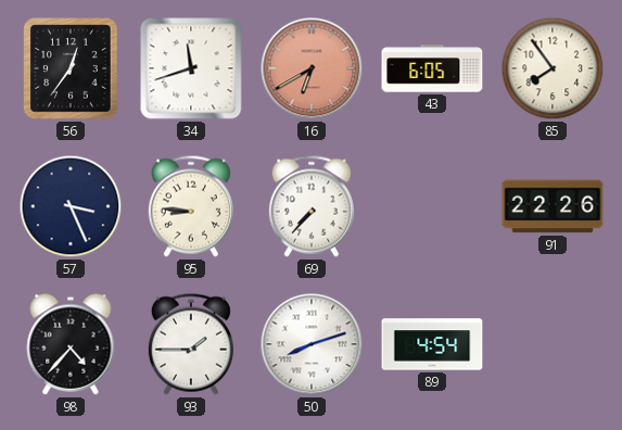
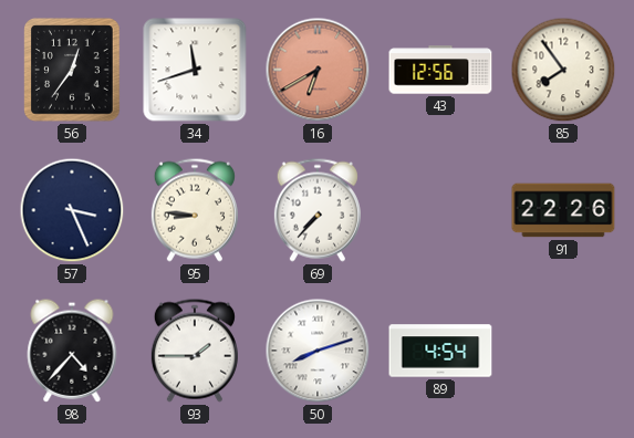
43: 6:05 -> 12:56 (440, 70)
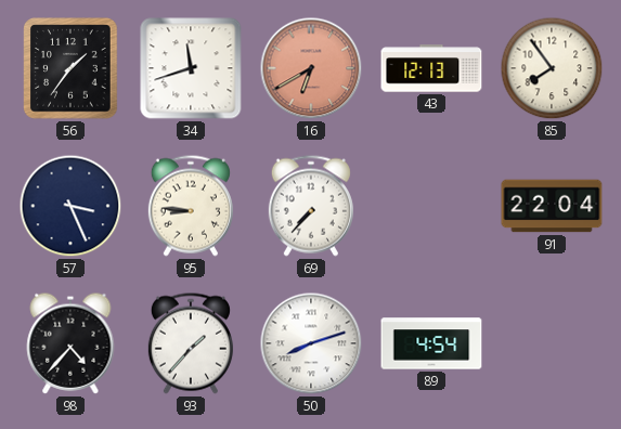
56: 12:36 -> 1:36 (70, 68)
43: 12:56 -> 12:13 (431, 68)
91: 22:26 -> 22:04 (552, 206)
93: 1:45 -> 1:37 (191, 343)
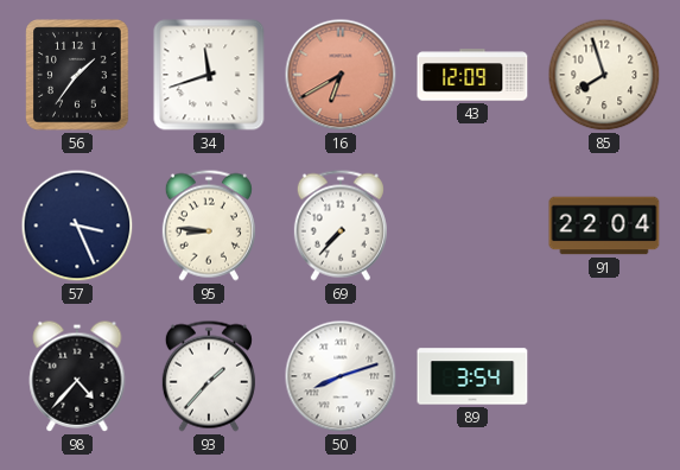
43: 12:13 -> 12:09 (472, 75)
85: 7:54 -> 7:57 (604, 75)
89: 4:54 -> 3:54 (472, 376)
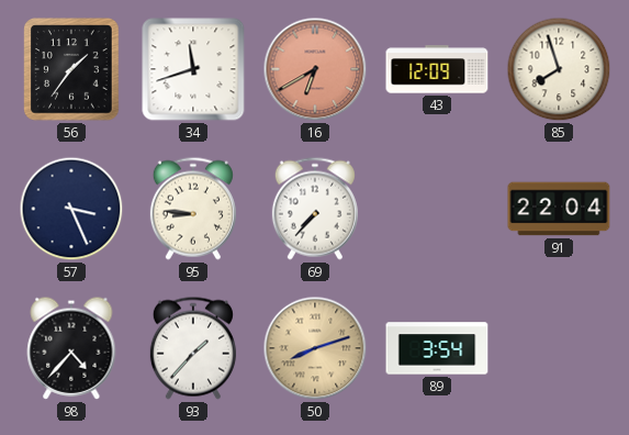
50 dial: white -> champagne (315, 348)
